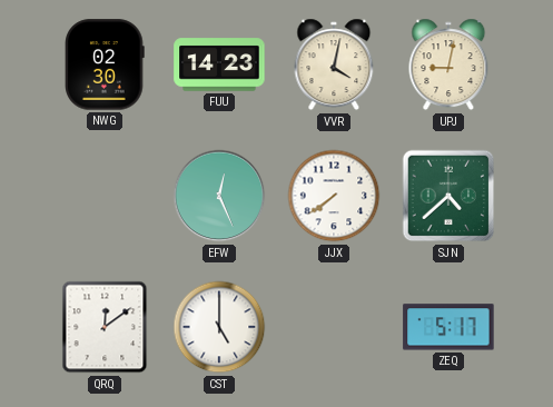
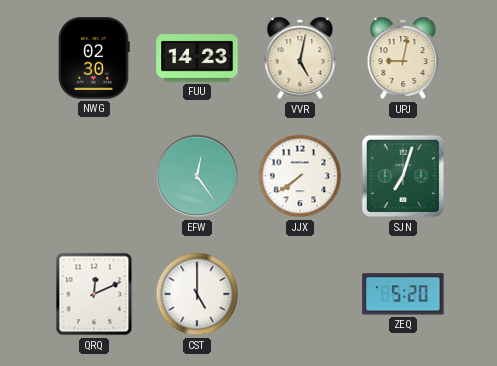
VVR: 4:02 -> 5:02 (300, 58)
EFW: 12:26 -> 12:24 (197, 176)
SJN: 4:38 -> 7:03 (403, 176)
QRQ: 12:09 -> 12:11 (94, 294)
ZEQ: 5:17 -> 5:20 (403, 294)
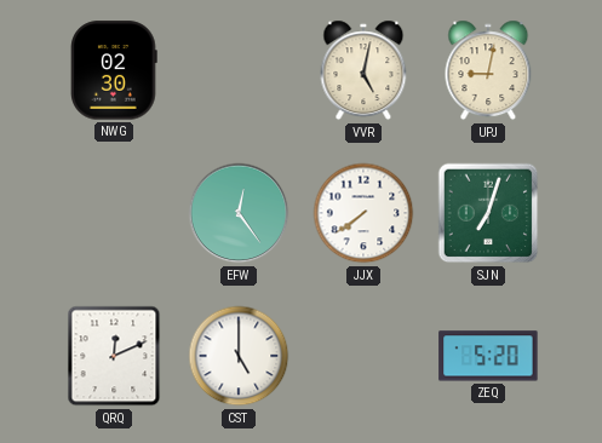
FUU: 14:23 -> none (197, 58)
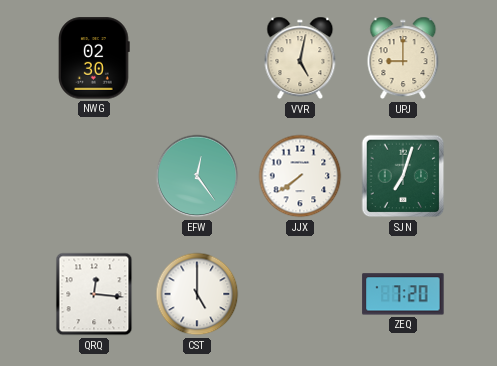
UPJ: 9:02 -> 9:00 (403, 58)
QRQ: 12:11 -> 12:16 (94, 294)
ZEQ: 5:20 -> 7:20 (403, 294)
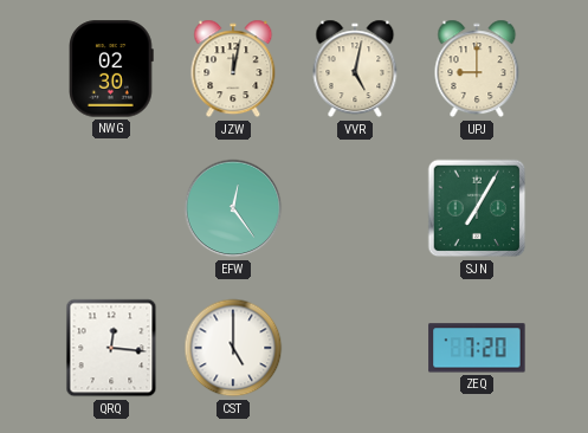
JZW: none -> 12:02 (233, 69)
JJX: 7:39 -> none (300, 176)
SJN: 7:03 -> 7:05 (477, 208)
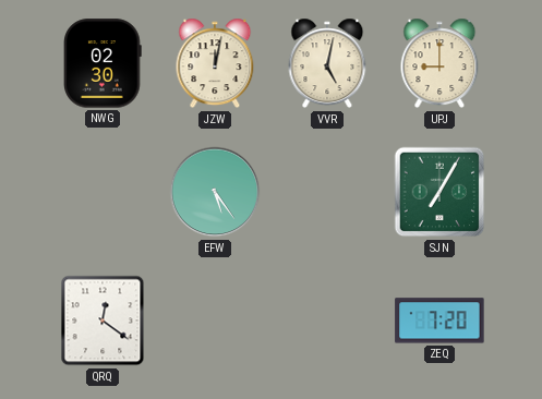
EFW: 12:24 -> 5:24 (215, 192)
QRQ: 12:16 -> 12:21 (103, 321)
CST: 5:00 -> none (233, 348)
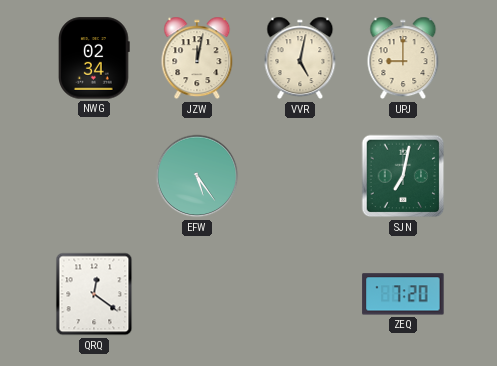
NWG: 02:30 -> 02:34 (94, 58)
SJN: 7:05 -> 7:02 (403, 176)
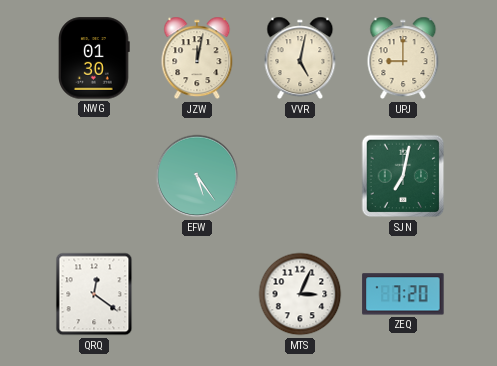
NWG: 02:34 -> 01:30 (94, 58)
MTS: none -> 3:04 (300, 294)
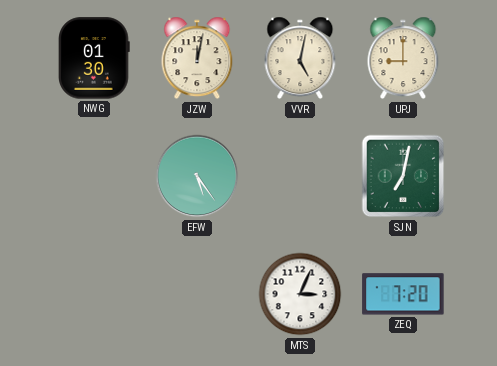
QRQ: 12:21 -> none (94, 294)
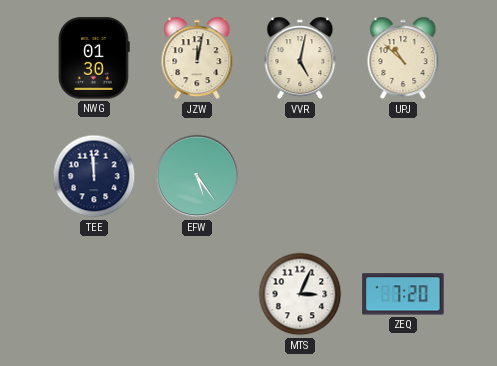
UPJ: 9:00 -> 10:52 (403, 58)
TEE: none -> 11:59 (94, 176)
SJN: 7:02 -> none (403, 176)
